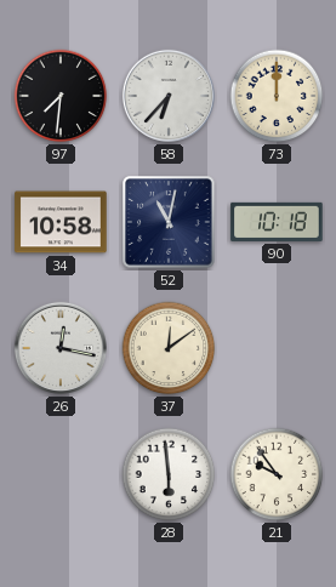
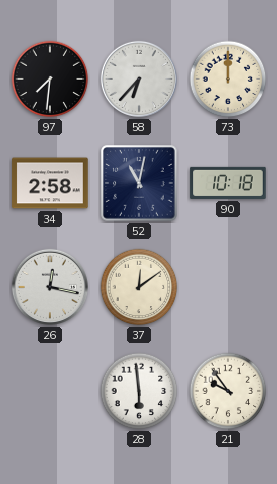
34: 10:58 -> 2:58 (50, 183)
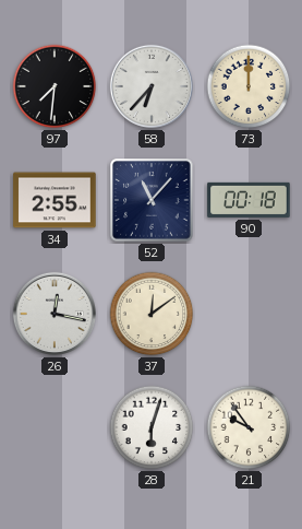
34: 2:58 -> 2:55 (55, 200)
52: 11:02 -> 11:07 (152, 200)
90: 10:18 -> 00:18 (249, 200)
28: 5:59 -> 6:03 (152, 427)
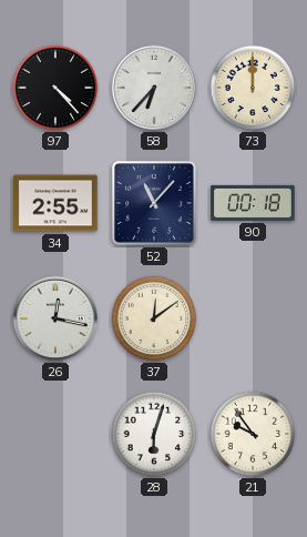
97: 7:31 -> 4:23 (55, 88)
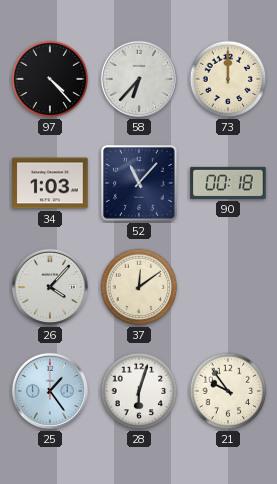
34: 2:55 -> 1:03 (50, 183)
26: 12:17 -> 4:07 (50, 287)
25: none -> 1:24 (50, 391)
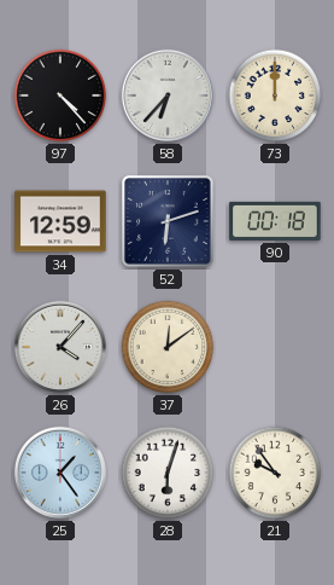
34: 1:03 -> 12:59 (60, 221)
52: 11:07 -> 6:12 (168, 221)
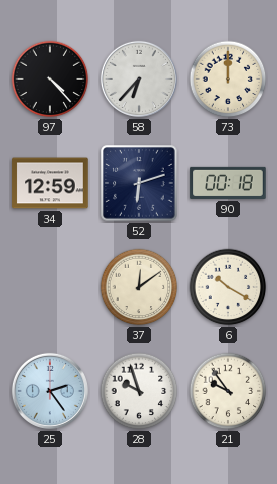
26: 4:07 -> none (60, 347)
6: none -> 10:20 (228, 287)
25: 1:24 -> 2:24 (50, 391)
28: 6:03 -> 9:57 (139, 391)
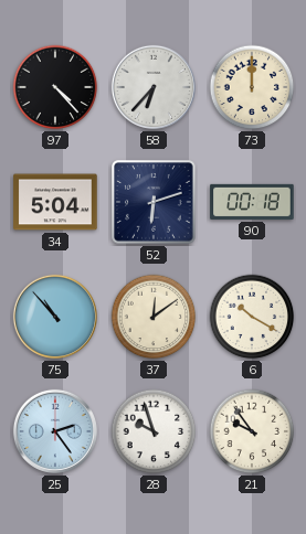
34: 12:59 -> 5:04 (55, 202)
75: none -> 10:53 (55, 317)
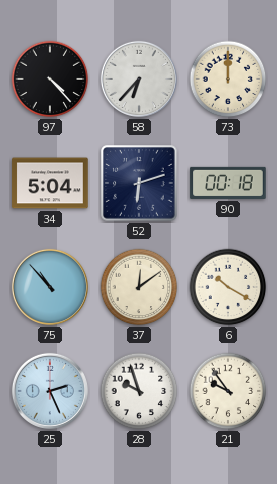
25: 2:24 -> 2:26 (50, 391)
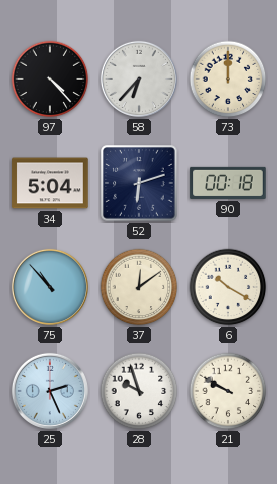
21: 9:54 -> 9:50 (228, 391)
